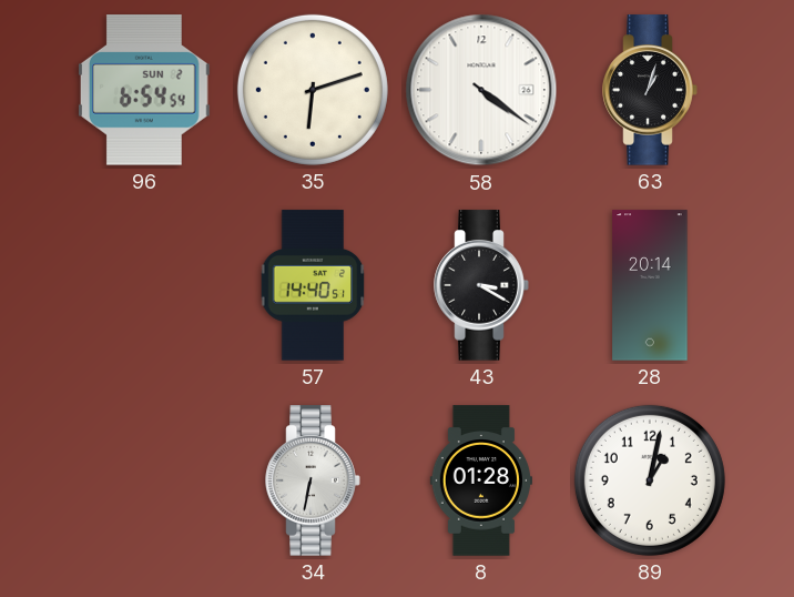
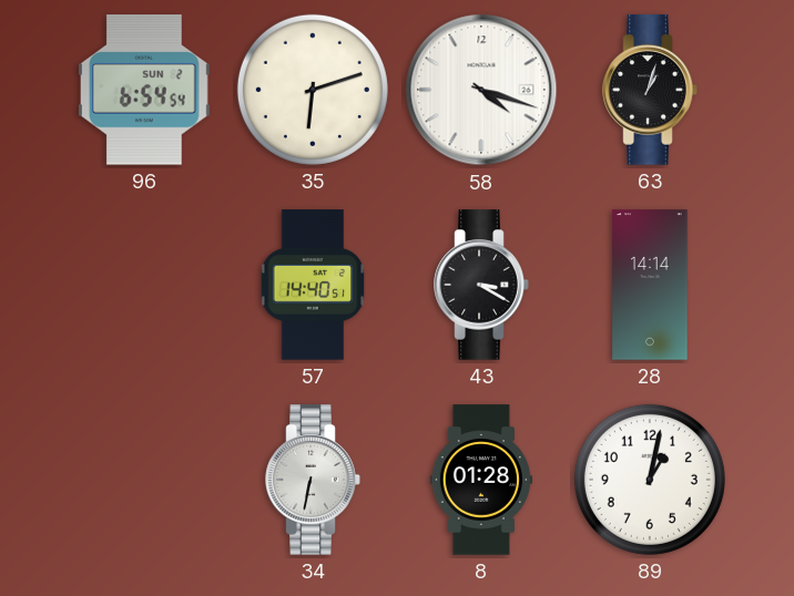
58: 4:21 -> 4:18 (481, 90)
28: 20:14 -> 14:14 (650, 285)
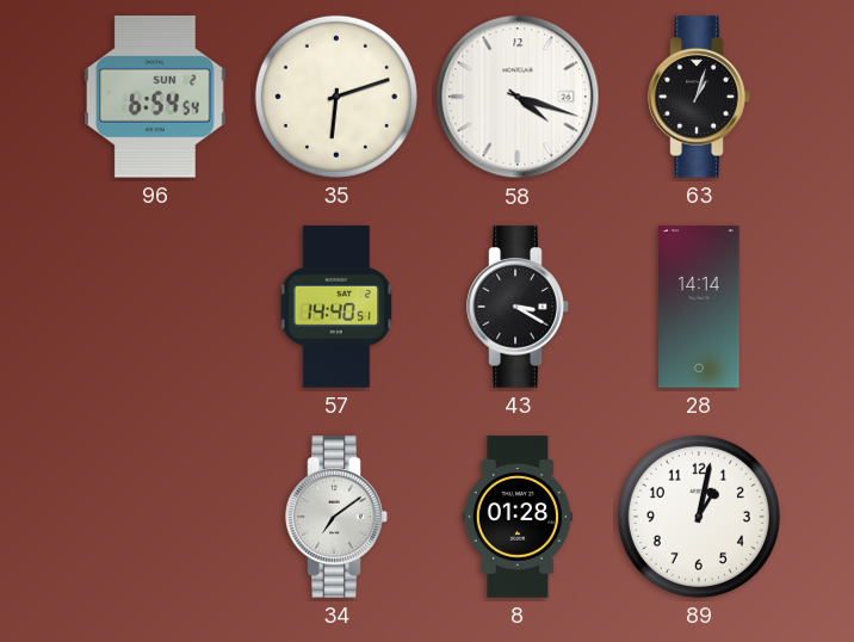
34: 6:32 -> 7:09 (336, 517)
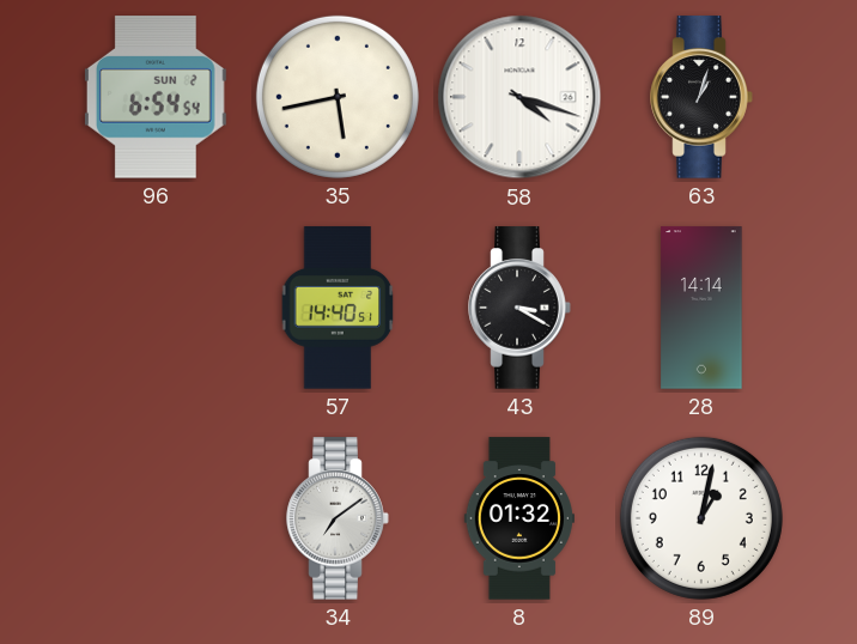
35: 6:12 -> 5:43 (338, 97)
8: 01:28 -> 01:32 (519, 518)
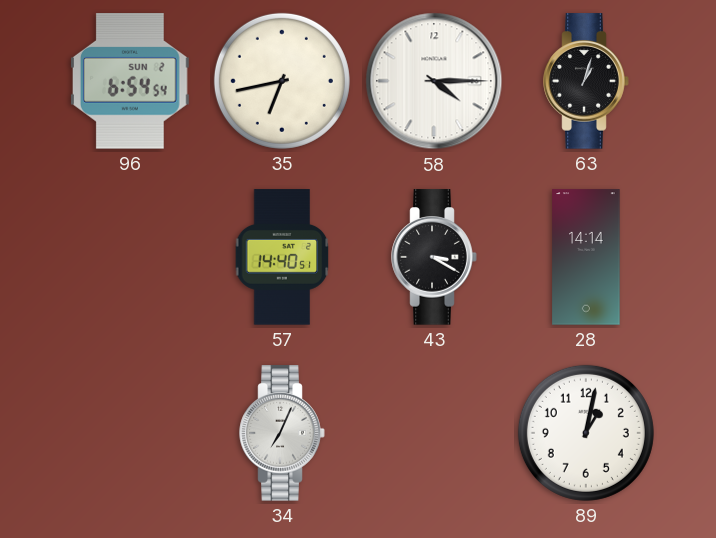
35: 5:43 -> 6:43 (282, 81)
58: 4:18 -> 4:15 (434, 81)
34: 7:09 -> 7:04 (282, 433)
8: 01:32 -> none (519, 518)
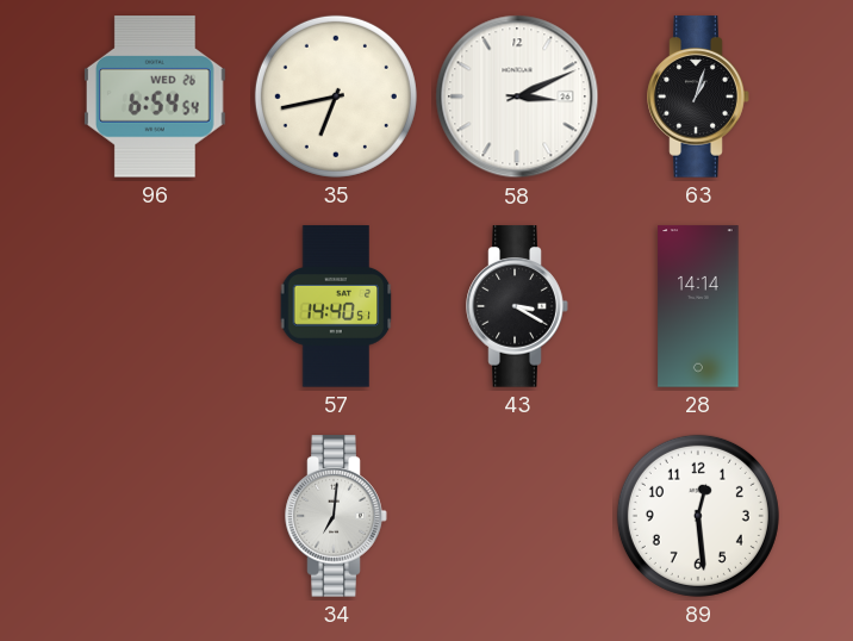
96 date: SUN 2 -> WED 26 (155, 97)
58: 4:15 -> 3:11 (517, 97)
34: 7:04 -> 7:01 (336, 516)
89: 1:02 -> 12:29 (698, 516)
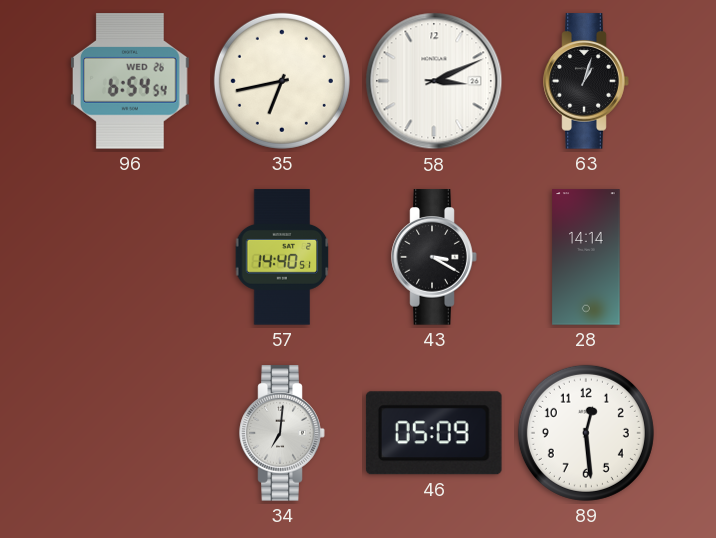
46: none -> 05:09 (434, 433)
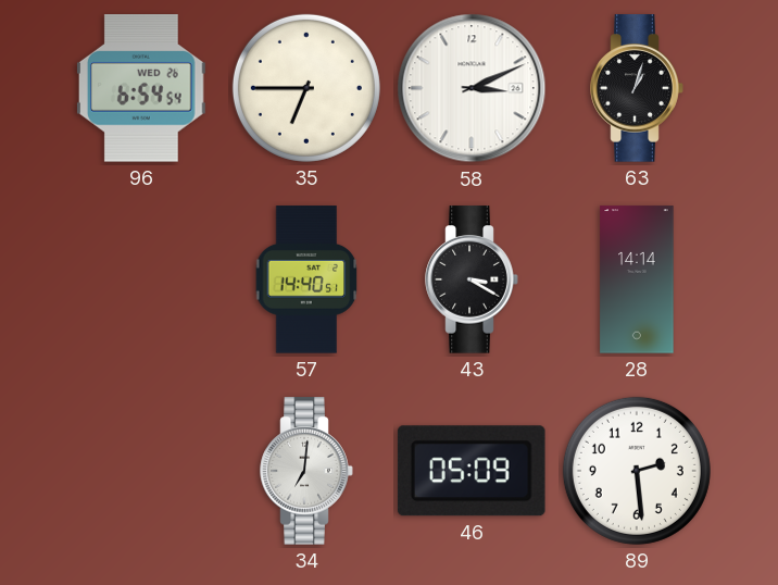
35: 6:43 -> 6:45 (306, 88)
89: 12:29 -> 2:29 (637, 471)
